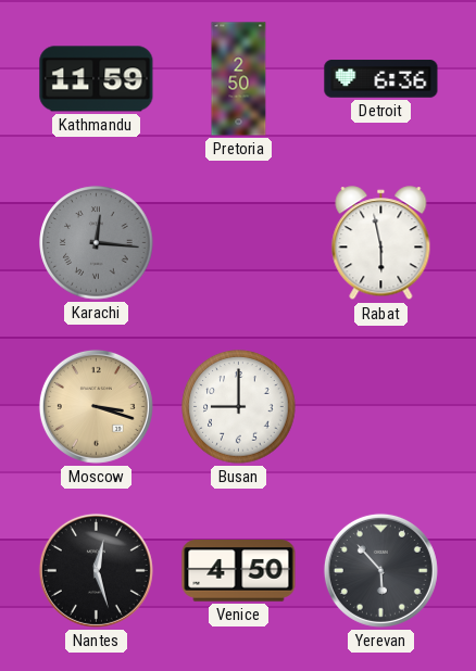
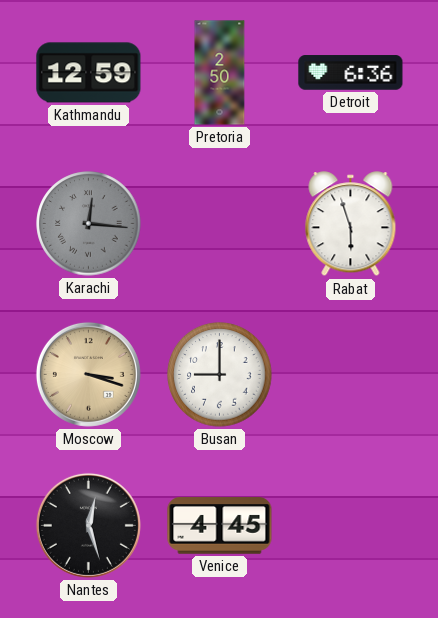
Kathmandu: 11:59 -> 12:59 (89, 73)
Rabat: 5:58 -> 5:57 (351, 224)
Venice: 4:50 -> 4:45 (220, 526)
Yerevan: 5:53 -> none (380, 570)
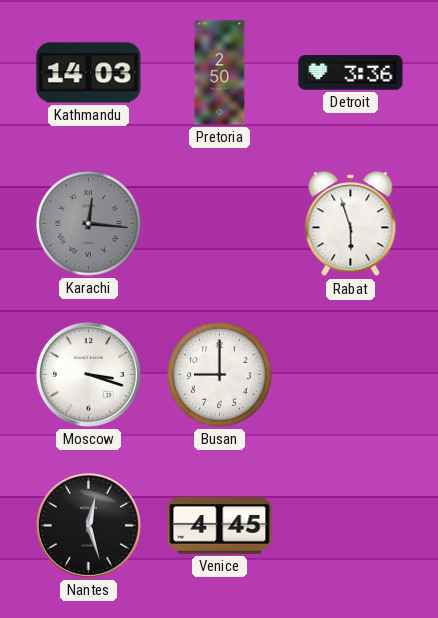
Kathmandu: 12:59 -> 14:03 (89, 73)
Detroit: 6:36 -> 3:36 (351, 73)
Moscow dial: champagne -> white (88, 374)
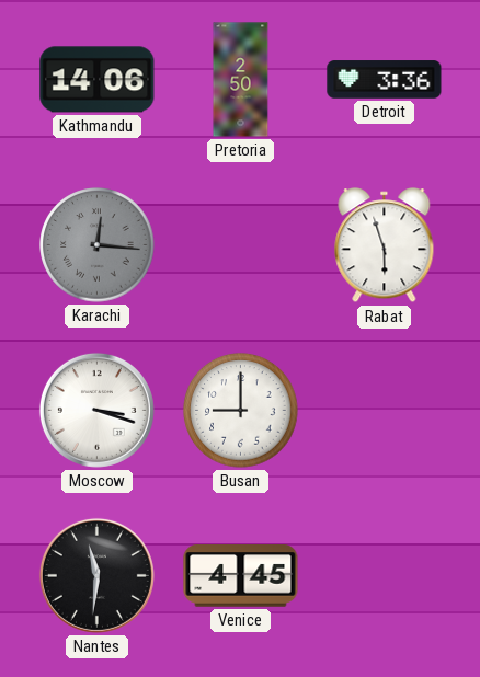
Kathmandu: 14:03 -> 14:06 (98, 80)
Nantes: 12:27 -> 11:31 (96, 575)
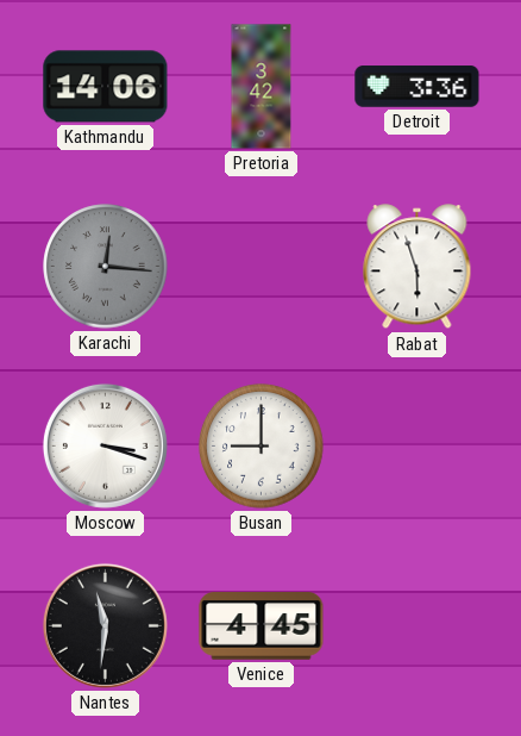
Pretoria: 2:50 -> 3:42 (262, 87)
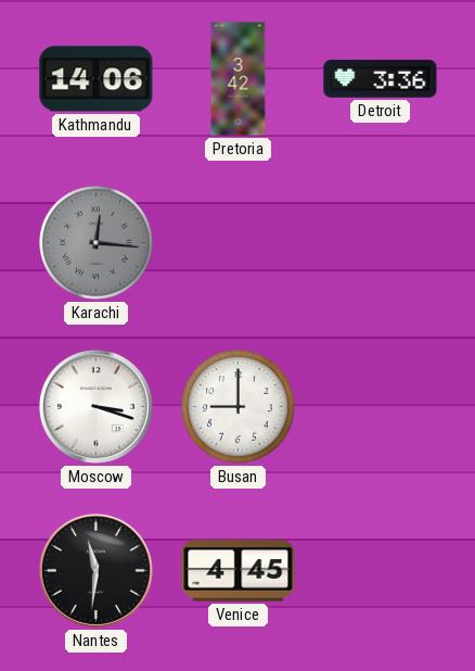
Rabat: 5:57 -> none (418, 267)
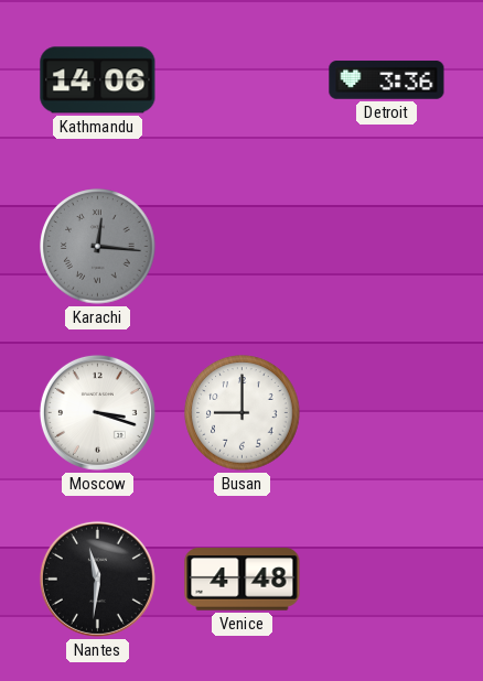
Pretoria: 3:42 -> none (239, 79)
Venice: 4:45 -> 4:48 (243, 580)
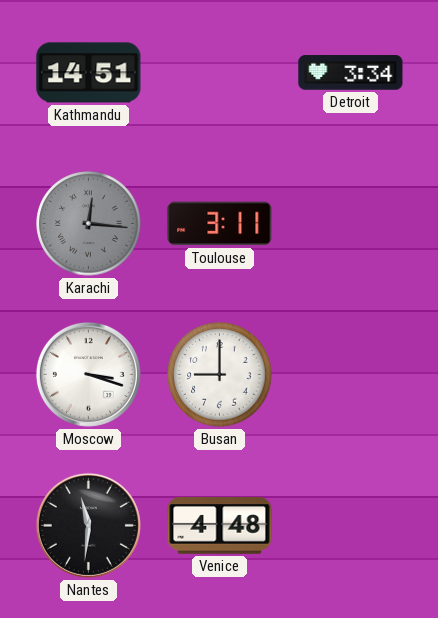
Kathmandu: 14:06 -> 14:51 (89, 73)
Detroit: 3:36 -> 3:34 (351, 73)
Toulouse: none -> 3:11 (220, 224)
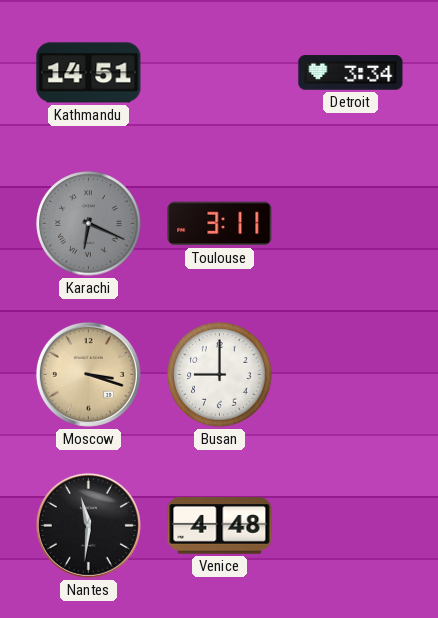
Karachi: 12:16 -> 6:19 (89, 224)
Moscow dial: white -> champagne (88, 374)
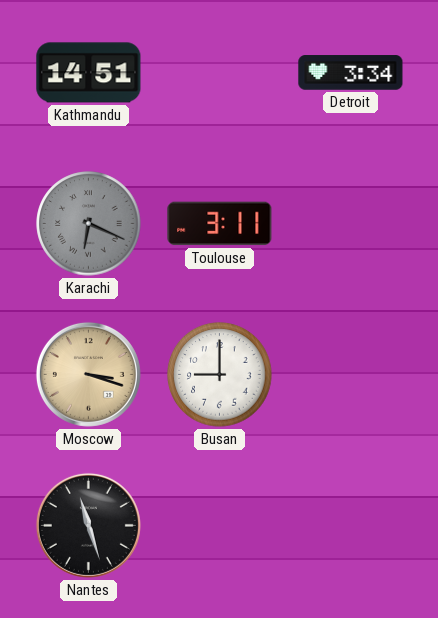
Nantes: 11:31 -> 11:27 (88, 525)
Venice: 4:48 -> none (220, 526)
